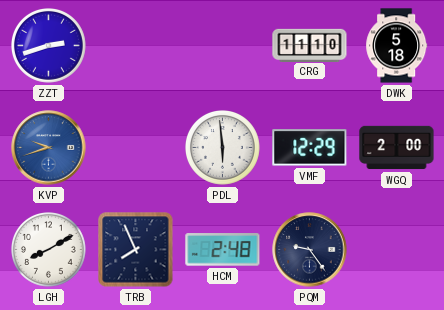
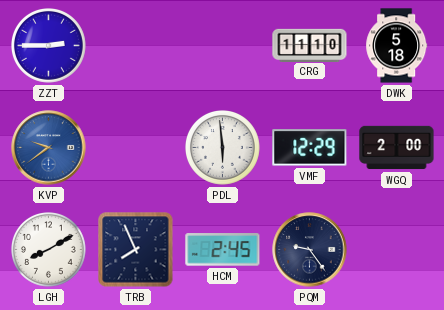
ZZT: 2:42 -> 2:45 (49, 46)
KVP: 9:42 -> 9:39 (49, 148)
HCM: 2:48 -> 2:45 (223, 250)
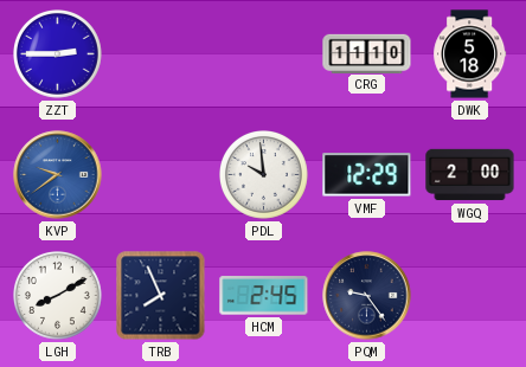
PDL: 5:59 -> 9:59 (264, 175)
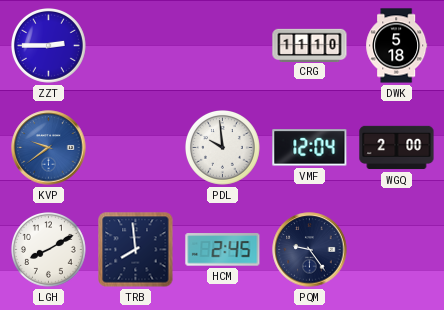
VMF: 12:29 -> 12:04 (310, 148)
TRB: 7:56 -> 7:59 (136, 250)
